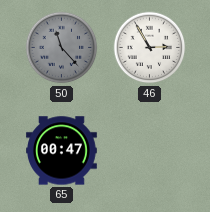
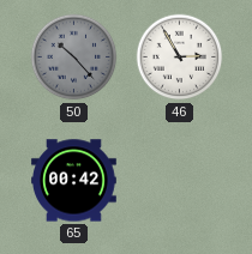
50: 11:23 -> 10:23 (74, 58)
65: 00:47 -> 00:42 (74, 181)
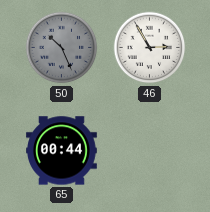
50: 10:23 -> 10:26 (62, 48)
65: 00:42 -> 00:44 (62, 151)
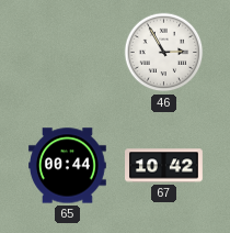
50: 10:26 -> none (62, 48)
67: none -> 10:42 (164, 166)
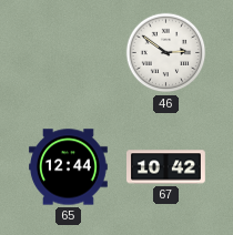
46: 2:55 -> 2:51 (166, 53)
65: 00:44 -> 12:44 (69, 167)
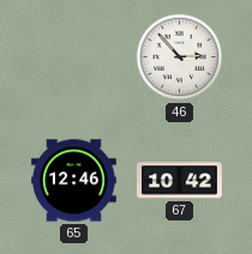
46: 2:51 -> 2:53 (180, 58)
65: 12:44 -> 12:46 (74, 181)
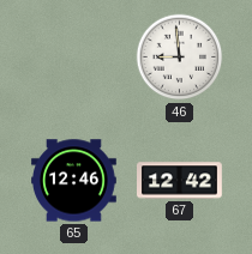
46: 2:53 -> 8:59 (180, 58)
67: 10:42 -> 12:42 (180, 181)
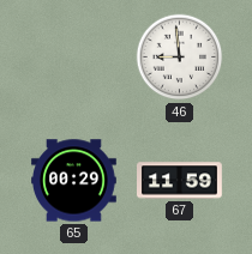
65: 12:46 -> 00:29 (74, 181)
67: 12:42 -> 11:59 (180, 181)
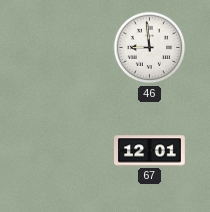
65: 00:29 -> none (74, 181)
67: 11:59 -> 12:01 (150, 151)
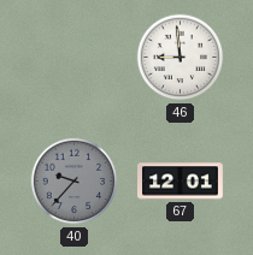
40: none -> 9:37 (75, 182)
